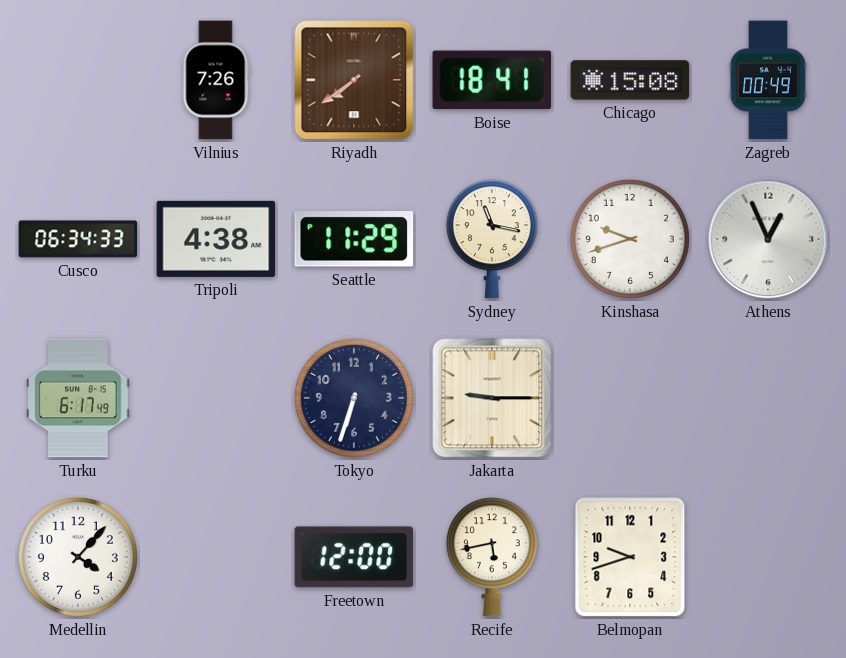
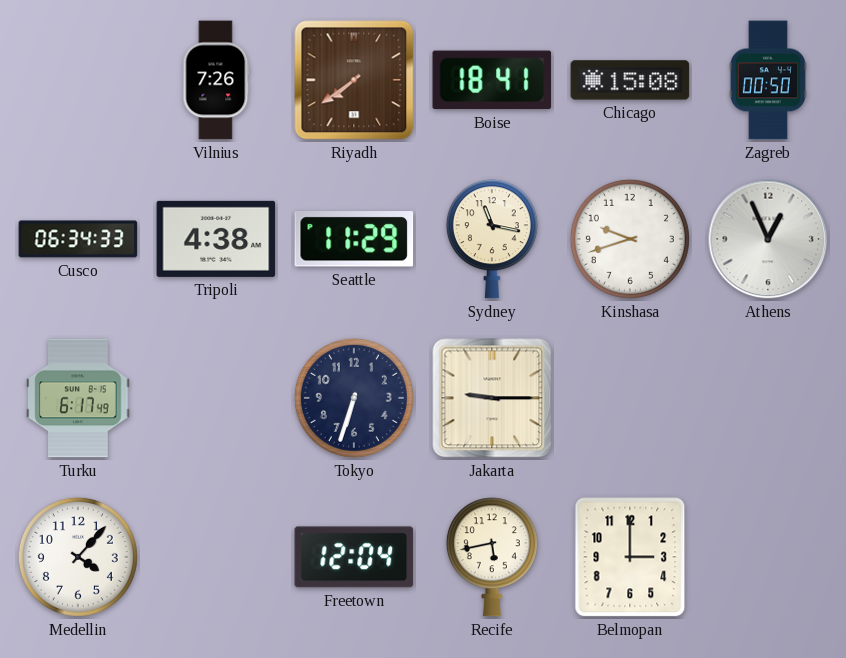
Zagreb: 00:49 -> 00:50 (768, 80)
Freetown: 12:00 -> 12:04 (354, 557)
Belmopan: 9:42 -> 3:00 (630, 557)
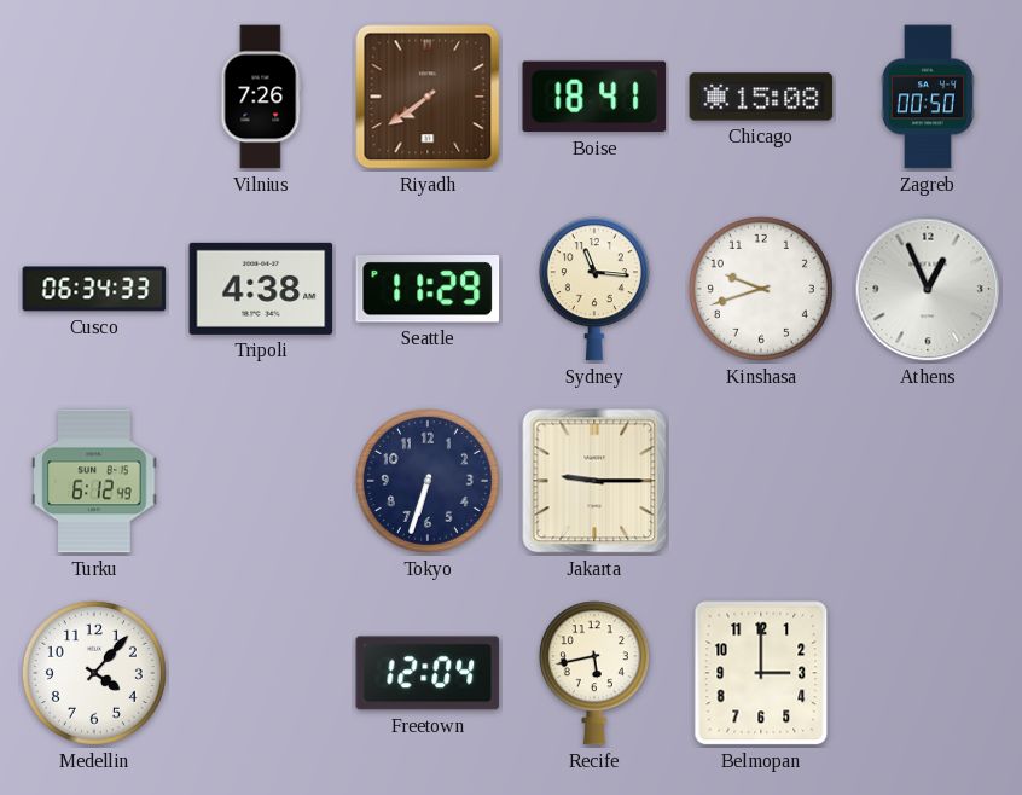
Sydney: 11:17 -> 11:16 (594, 289)
Turku: 6:17 -> 6:12 (94, 481)
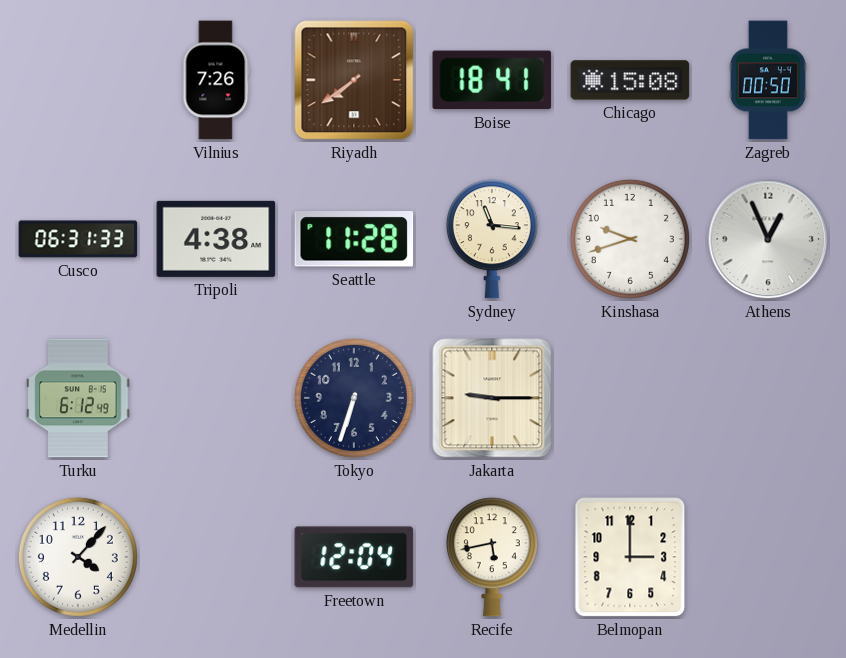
Cusco: 06:34 -> 06:31 (78, 239)
Seattle: 11:29 -> 11:28 (354, 239)
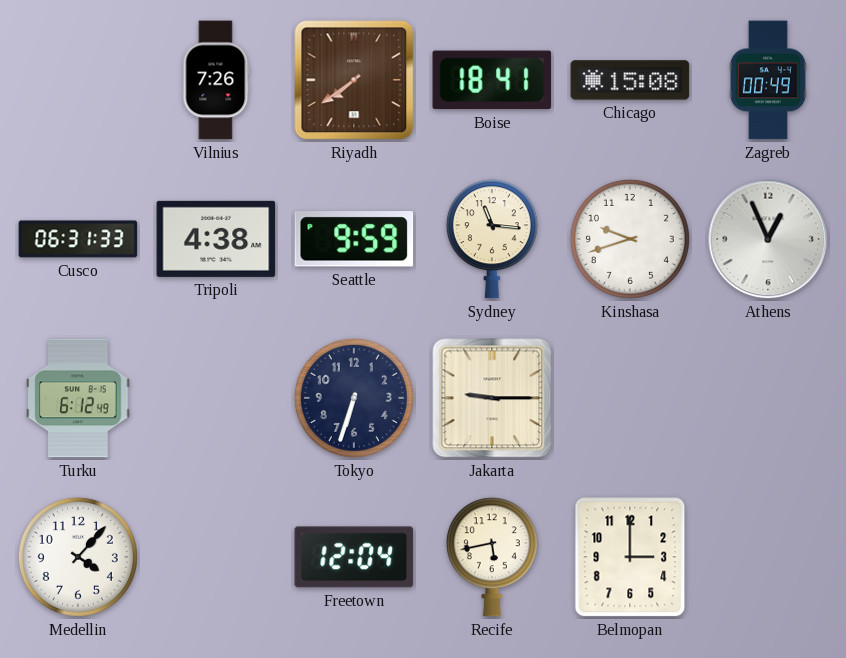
Zagreb: 00:50 -> 00:49 (768, 80)
Seattle: 11:28 -> 9:59 (354, 239)
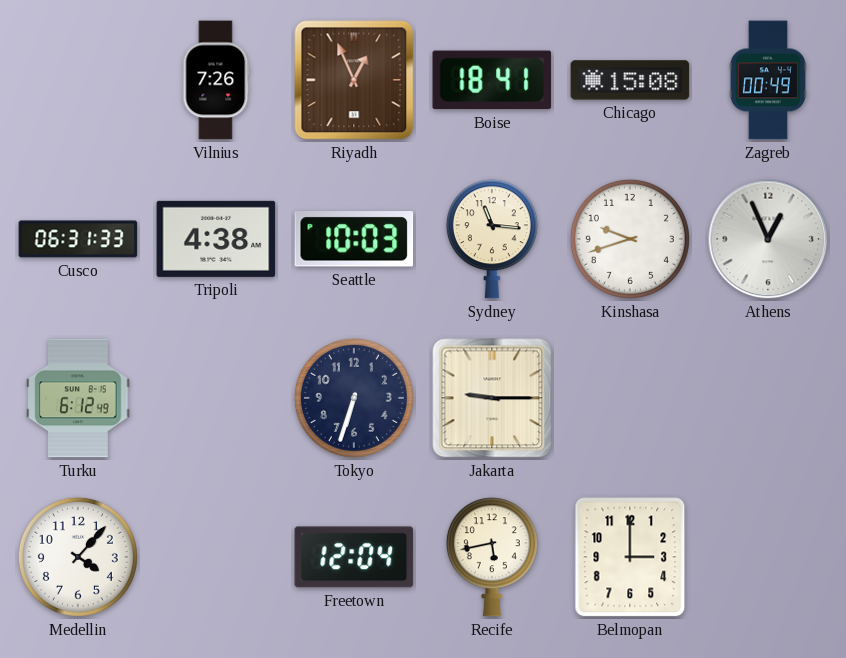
Riyadh: 7:39 -> 12:56 (354, 80)
Seattle: 9:59 -> 10:03 (354, 239)
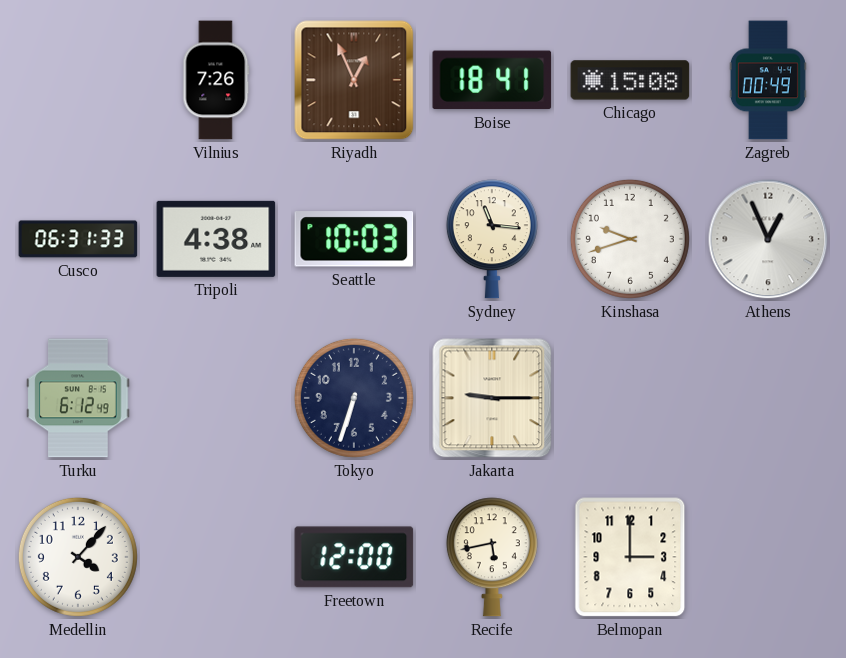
Freetown: 12:04 -> 12:00 (354, 557)
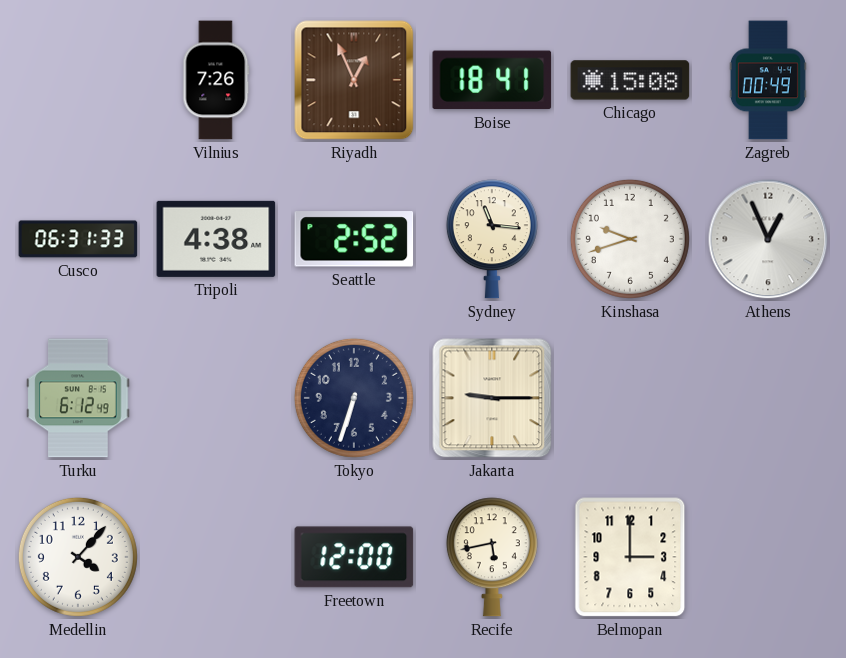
Seattle: 10:03 -> 2:52 (354, 239)
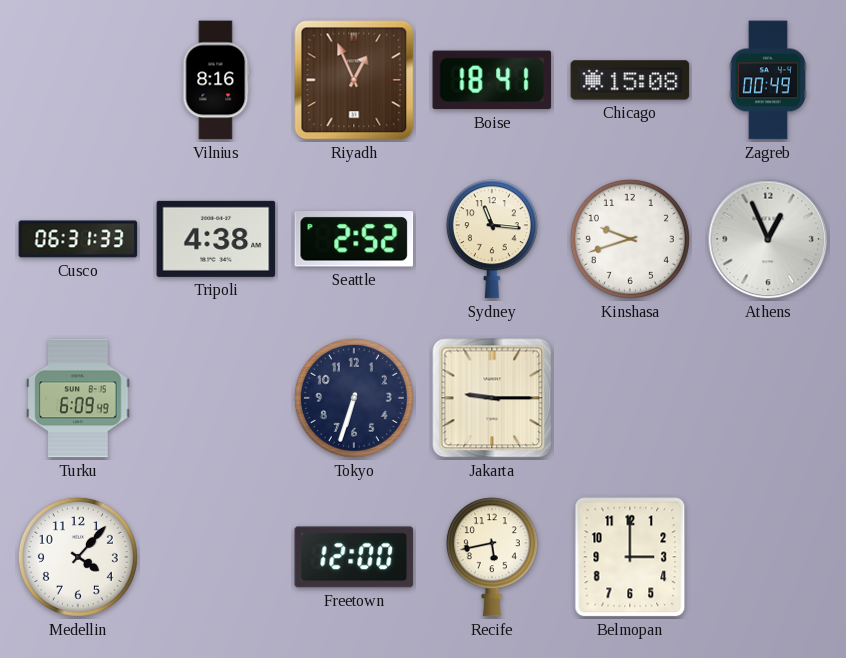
Vilnius: 7:26 -> 8:16 (216, 80)
Turku: 6:12 -> 6:09 (78, 398)
